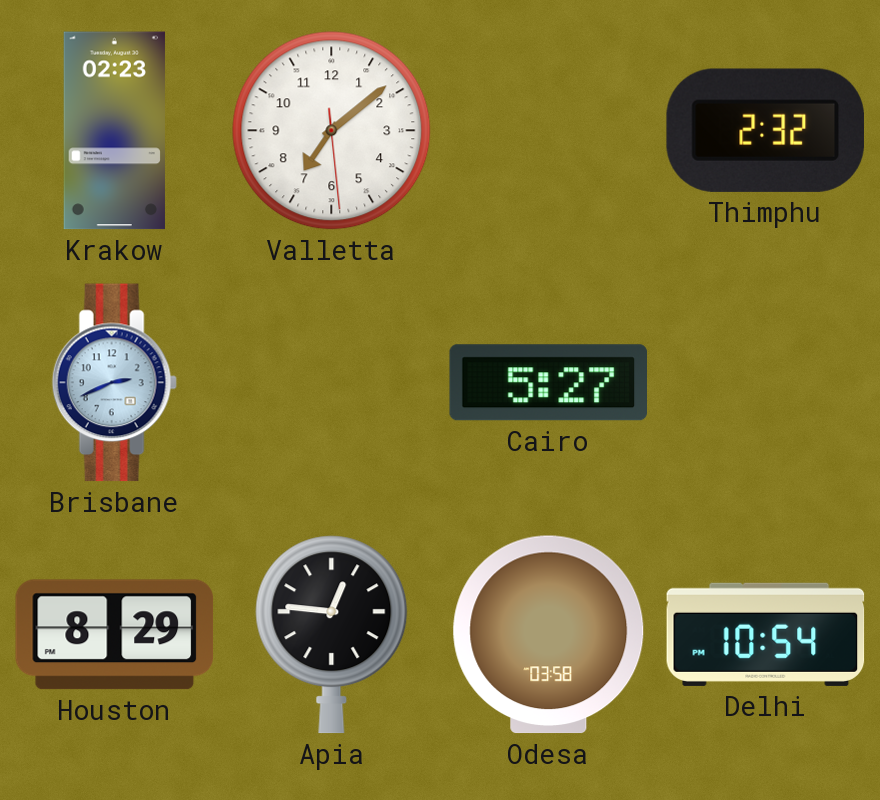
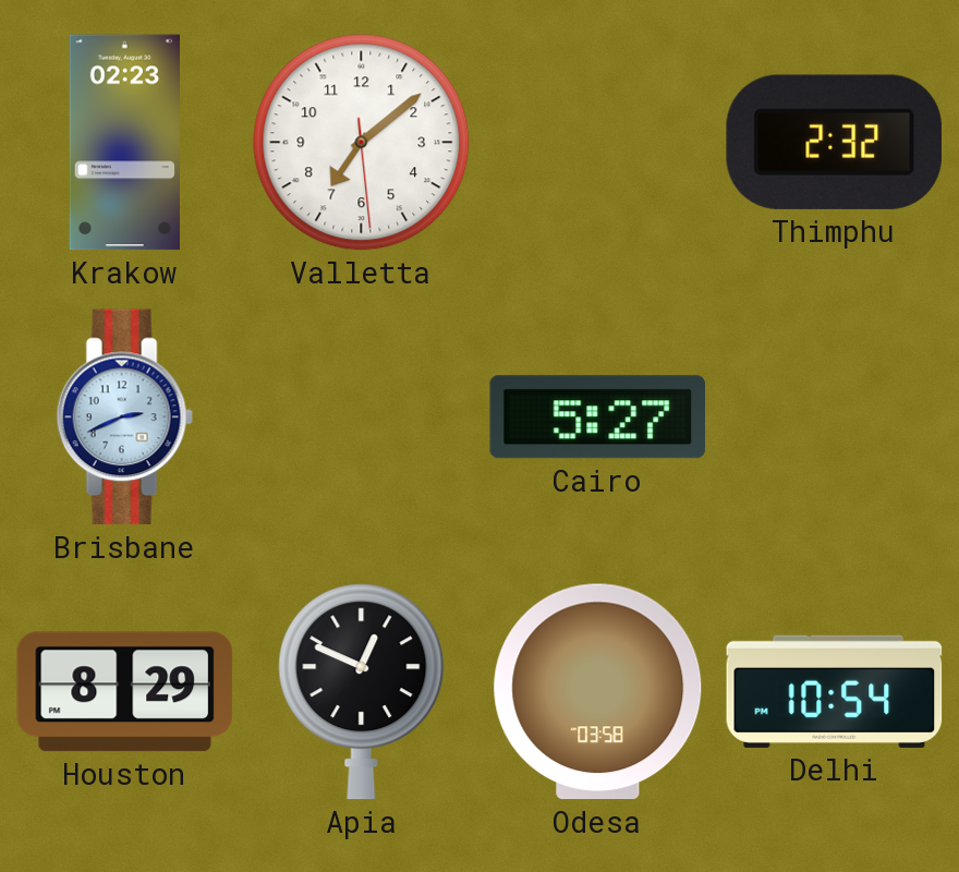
Apia: 12:46 -> 12:49 (362, 692)
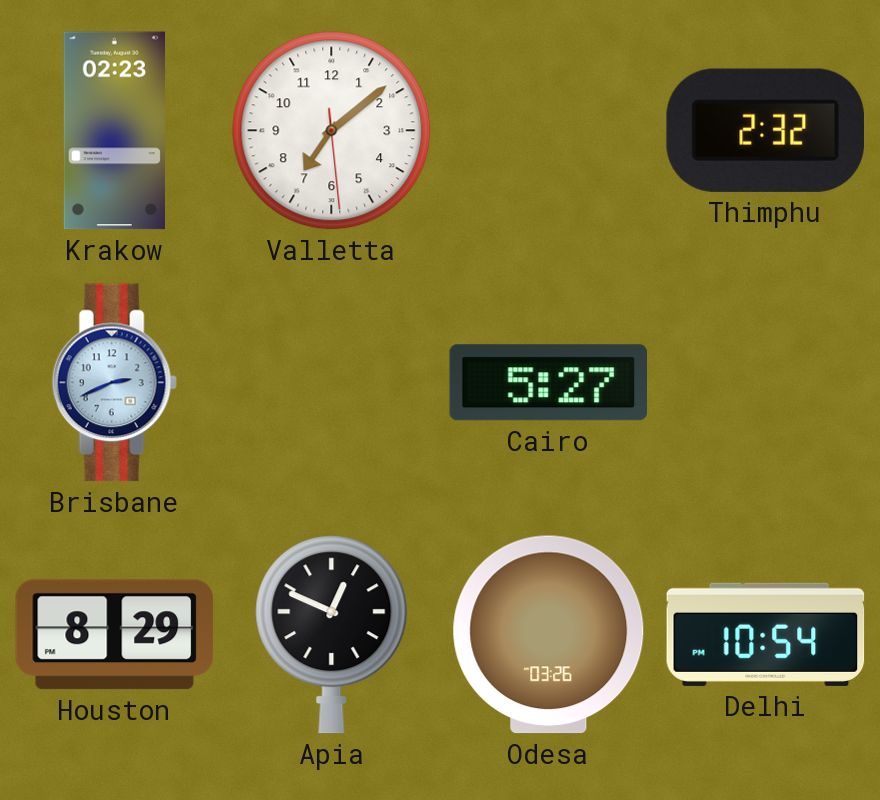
Odesa: 03:58 -> 03:26 (549, 635)
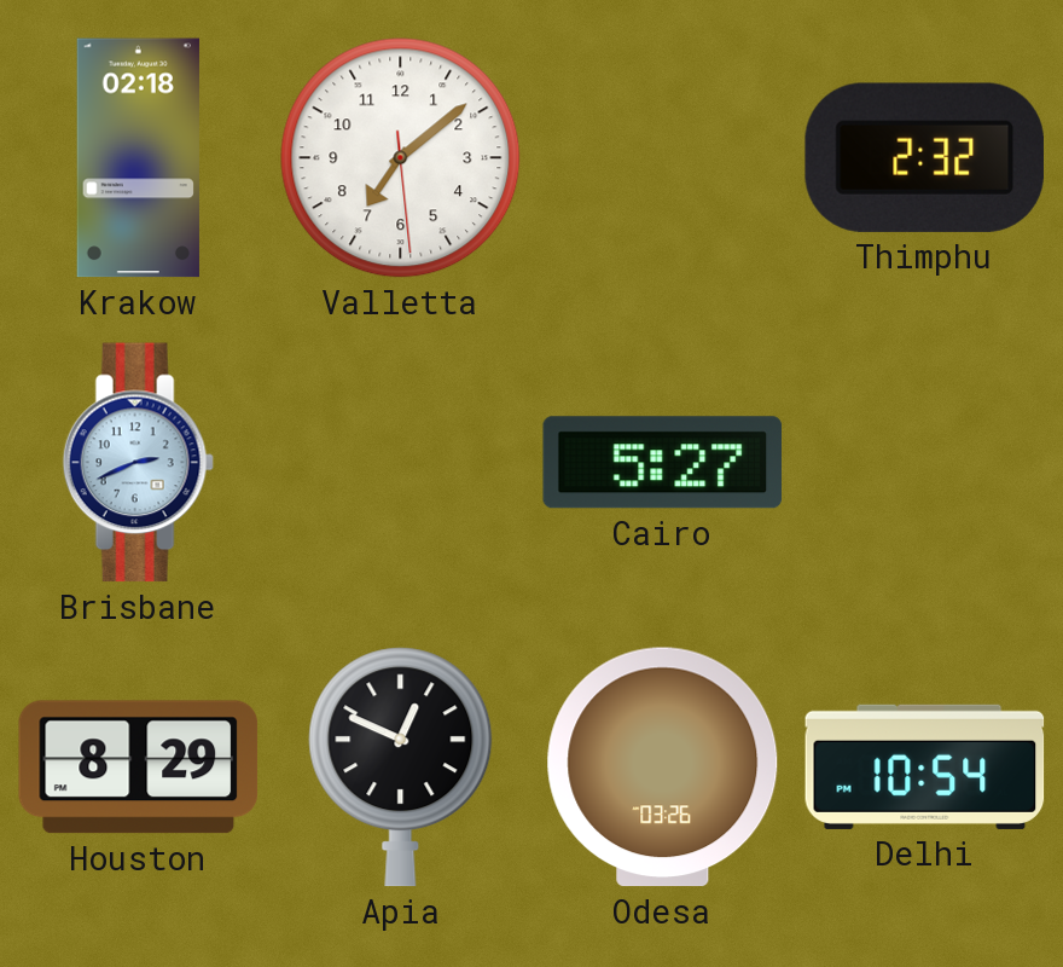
Krakow: 02:23 -> 02:18 (138, 158)
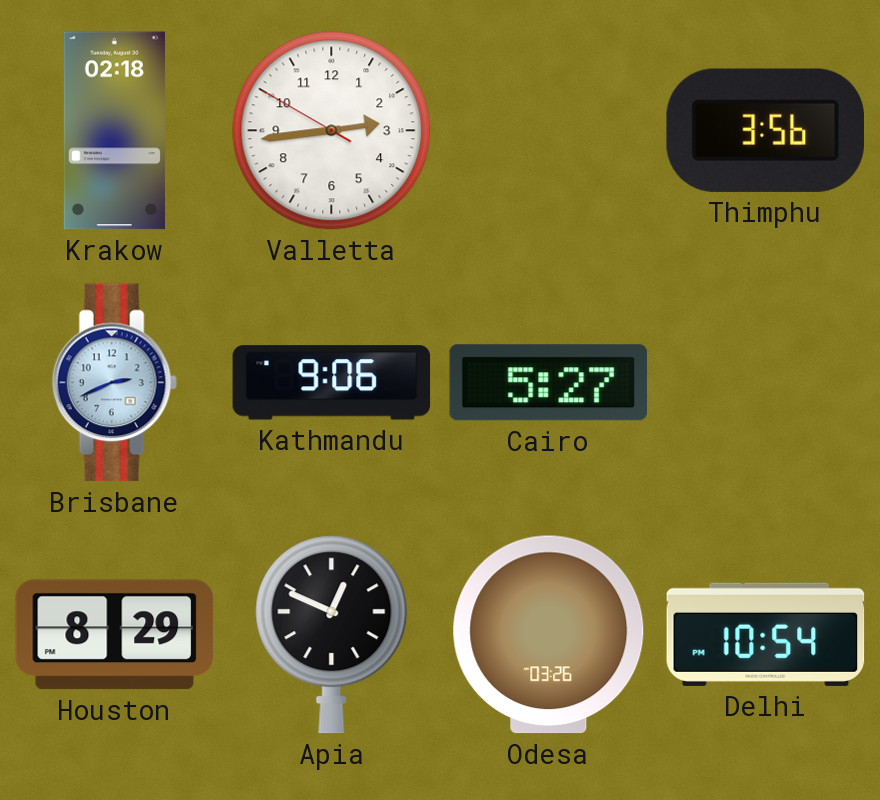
Valletta: 7:08 -> 2:43 (332, 131)
Thimphu: 2:32 -> 3:56 (765, 130)
Kathmandu: none -> 9:06 (332, 383)
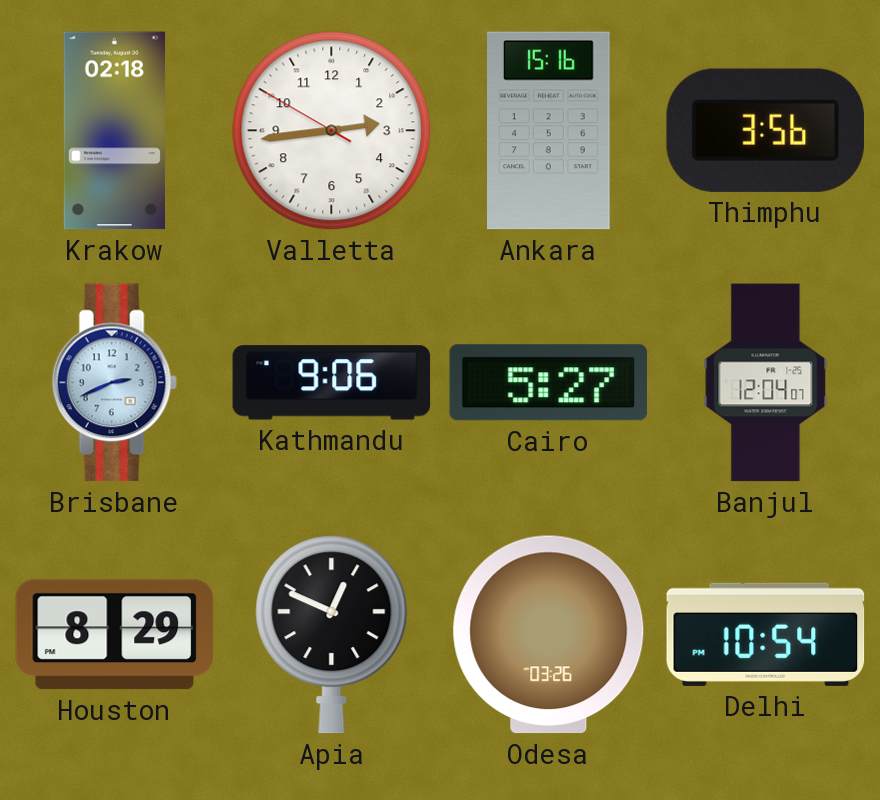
Ankara: none -> 15:16 (549, 131)
Banjul: none -> 12:04 (766, 383)
